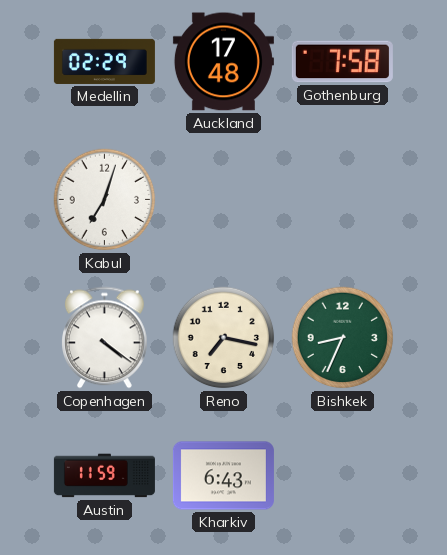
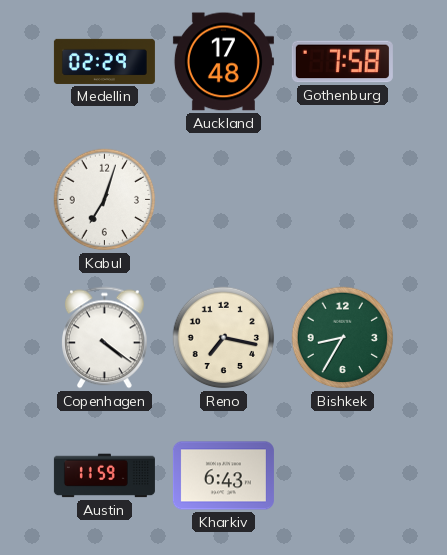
Bishkek: 8:34 -> 8:35 (343, 338)
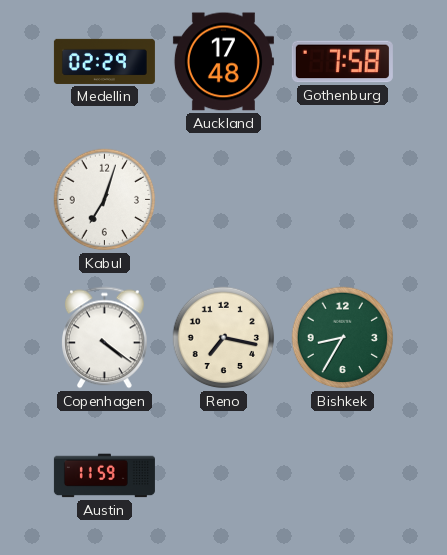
Kharkiv: 6:43 -> none (223, 476)
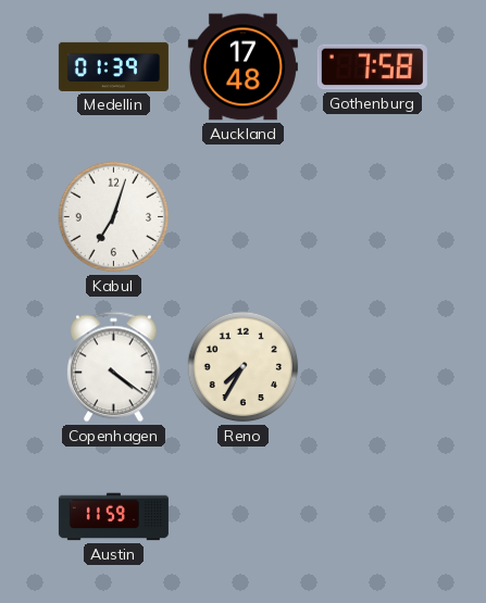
Medellin: 02:29 -> 01:39 (113, 66)
Reno: 7:17 -> 7:35 (244, 367)
Bishkek: 8:35 -> none (343, 338)
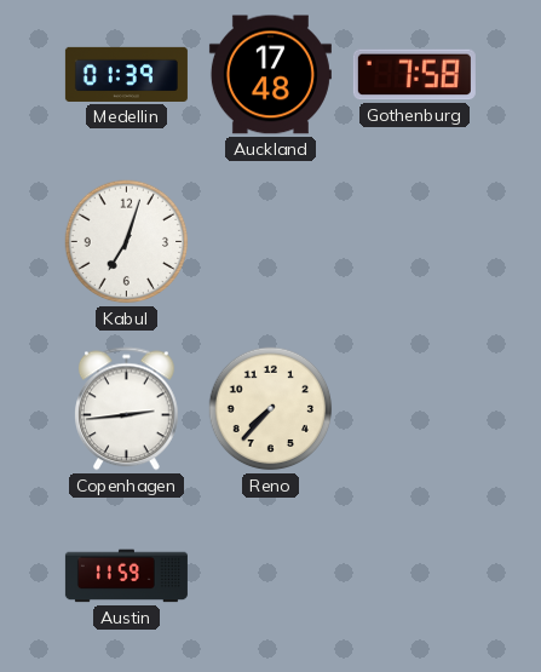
Copenhagen: 4:21 -> 2:44 (127, 409)
Reno: 7:35 -> 7:37 (271, 409)
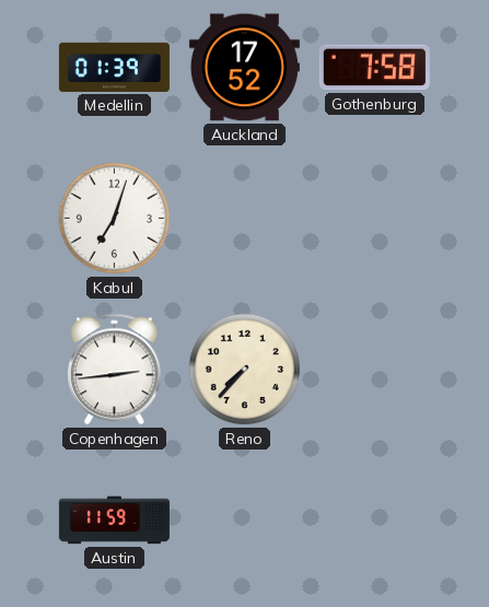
Auckland: 17:48 -> 17:52 (244, 68)
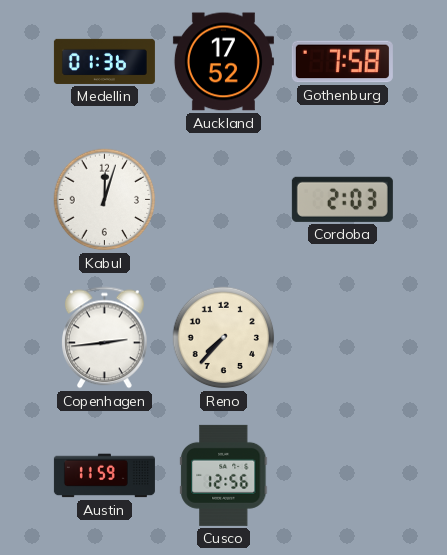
Medellin: 01:39 -> 01:36 (104, 61)
Kabul: 7:03 -> 12:03 (105, 200)
Cordoba: none -> 2:03 (342, 199)
Cusco: none -> 12:56 (224, 475)
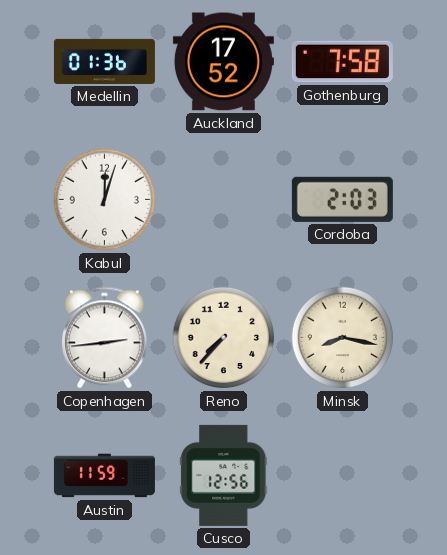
Minsk: none -> 8:17 (343, 338)
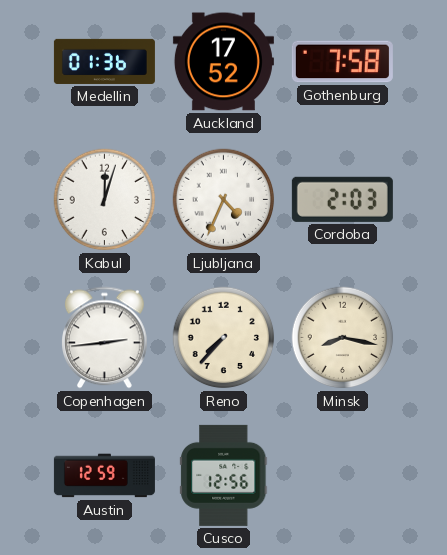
Ljubljana: none -> 4:34 (224, 200)
Austin: 11:59 -> 12:59 (104, 476)
